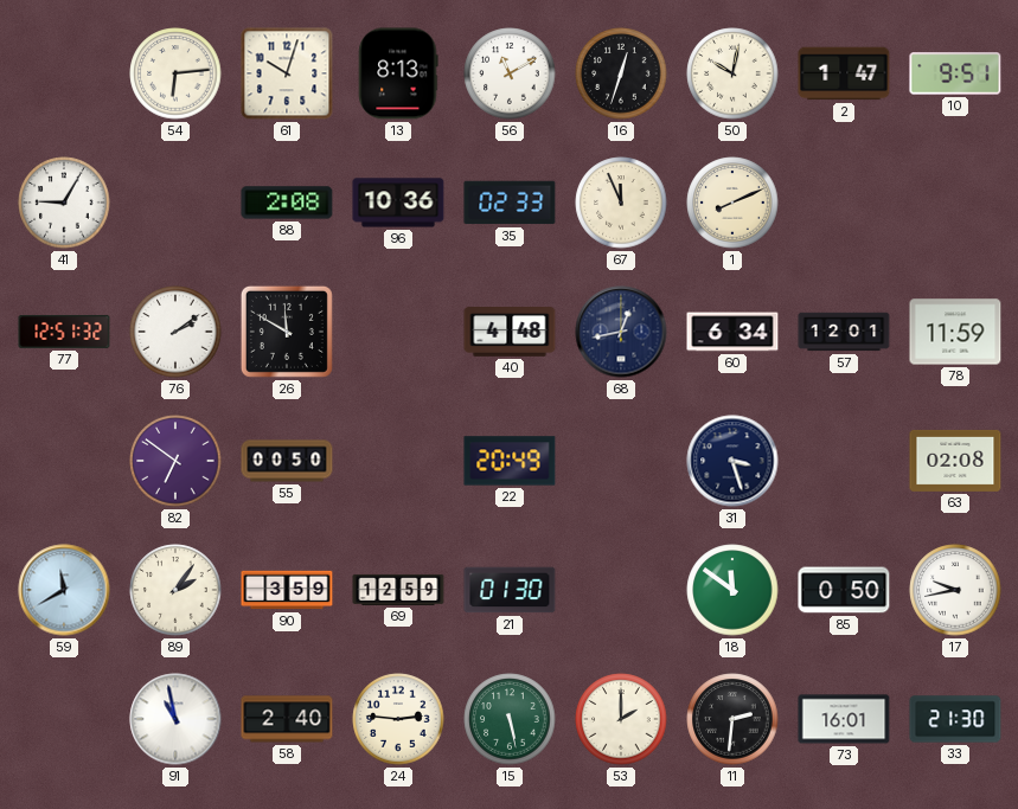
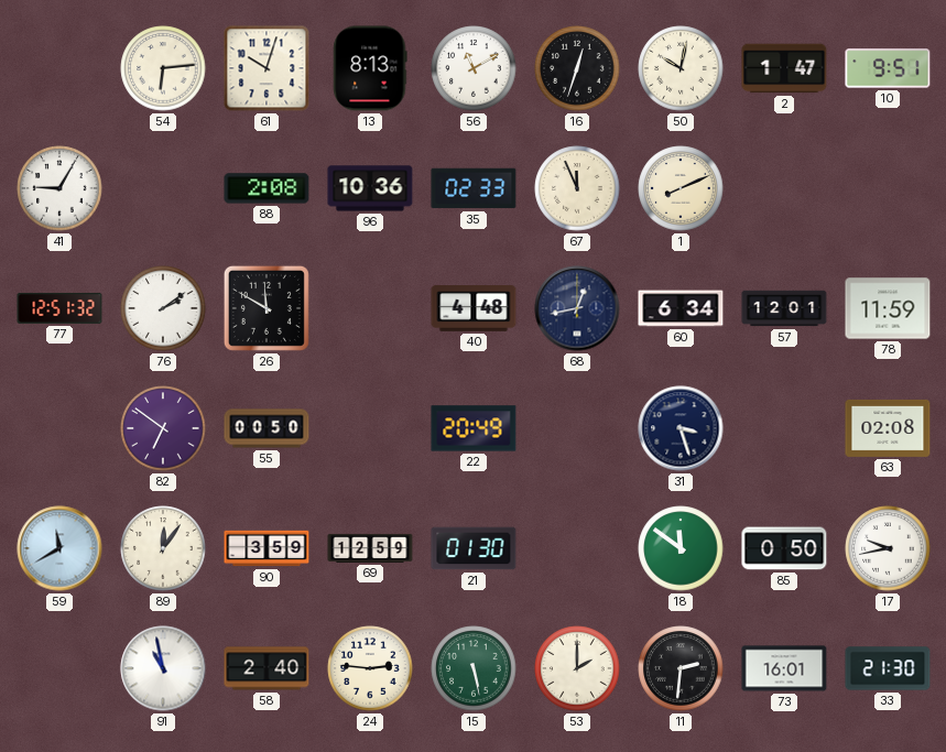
89: 2:06 -> 12:06 (163, 548)
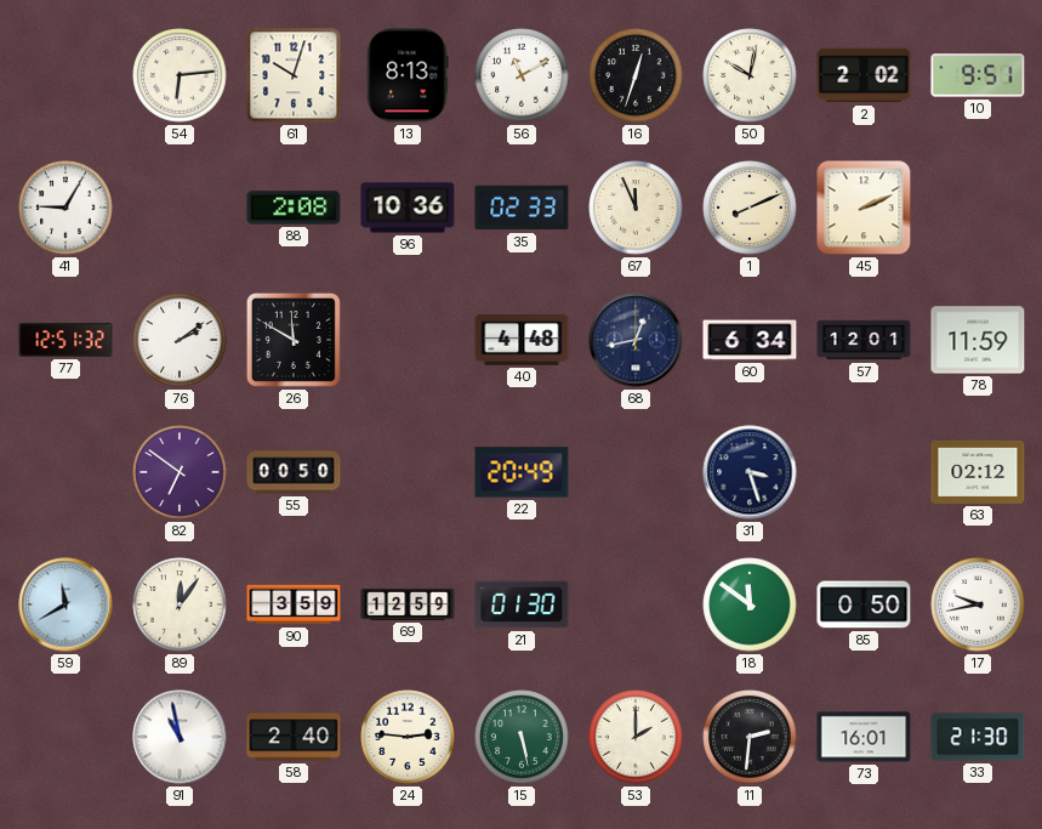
2: 1:47 -> 2:02 (864, 75)
45: none -> 2:11 (864, 208)
63: 02:08 -> 02:12 (978, 472)
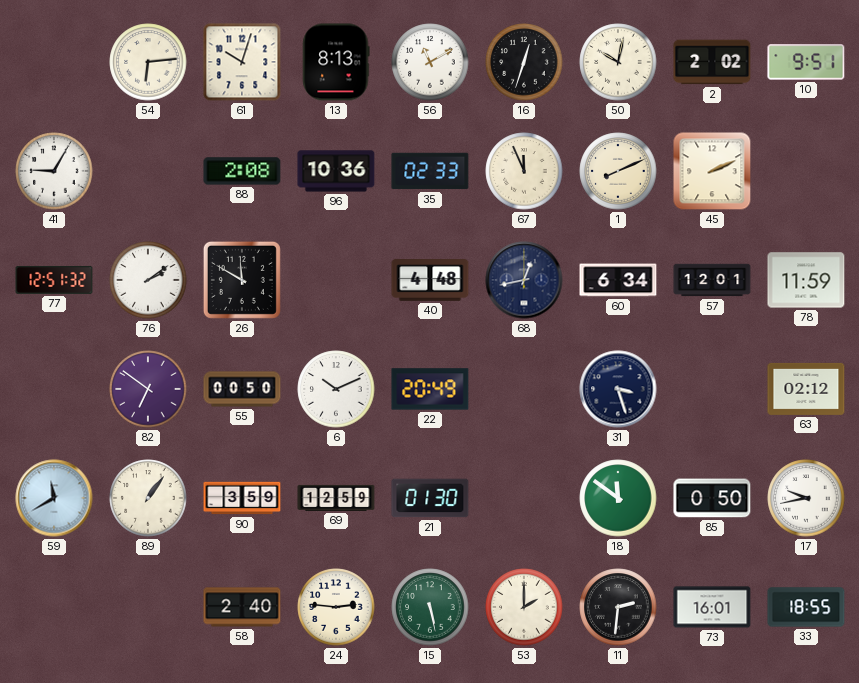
6: none -> 10:11 (336, 389)
89: 12:06 -> 1:06 (148, 498)
91: 10:58 -> none (180, 737)
33: 21:30 -> 18:55 (806, 607)
